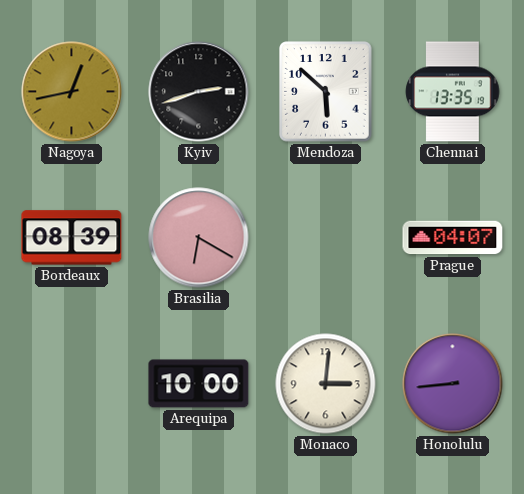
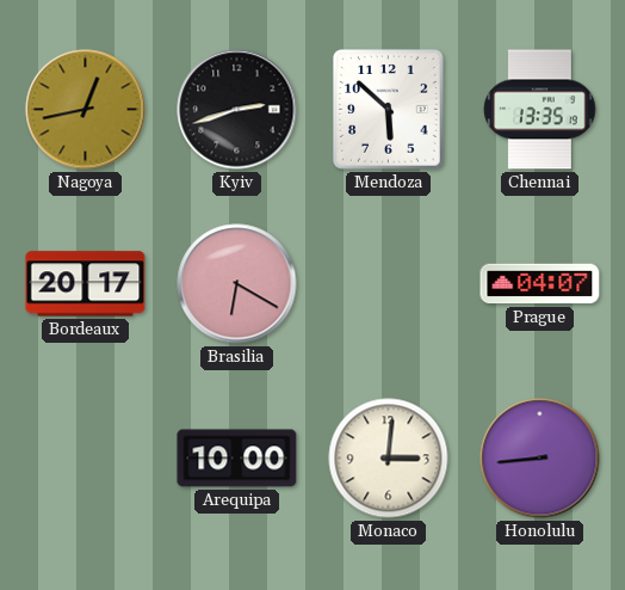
Bordeaux: 08:39 -> 20:17 (86, 284)
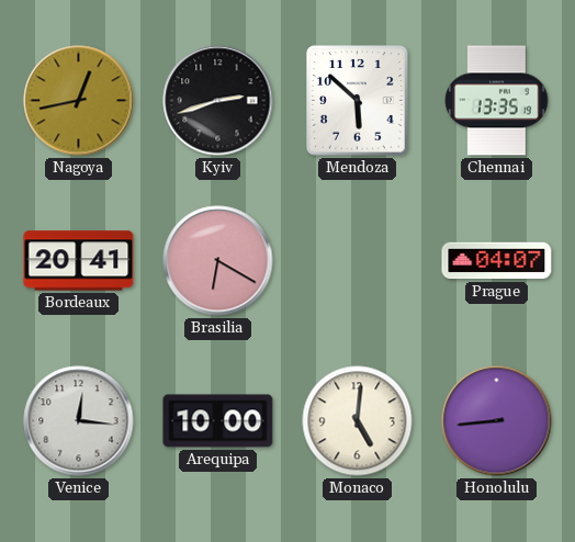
Bordeaux: 20:17 -> 20:41 (79, 261)
Venice: none -> 12:16 (79, 421)
Monaco: 3:01 -> 5:01 (358, 421)
